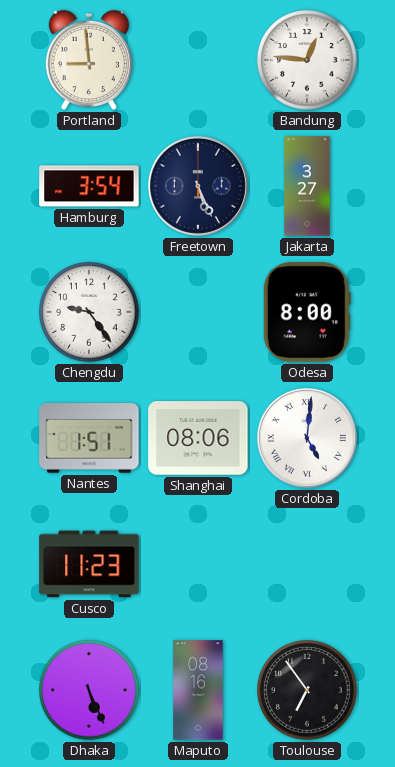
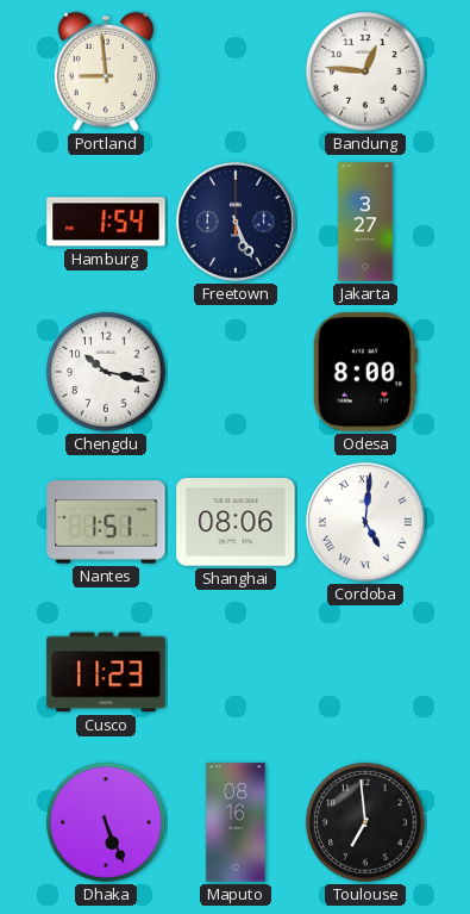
Hamburg: 3:54 -> 1:54 (106, 222)
Chengdu: 9:24 -> 10:17 (106, 372)
Toulouse: 6:54 -> 6:59 (365, 822)
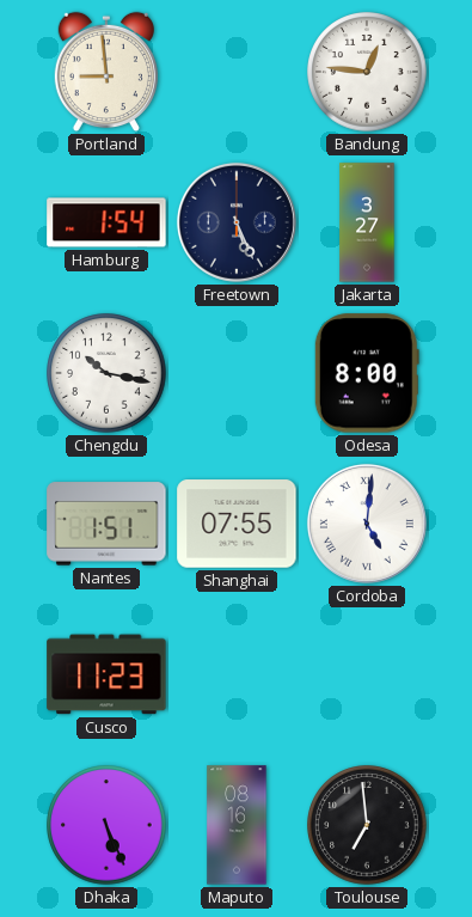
Shanghai: 08:06 -> 07:55 (237, 524)
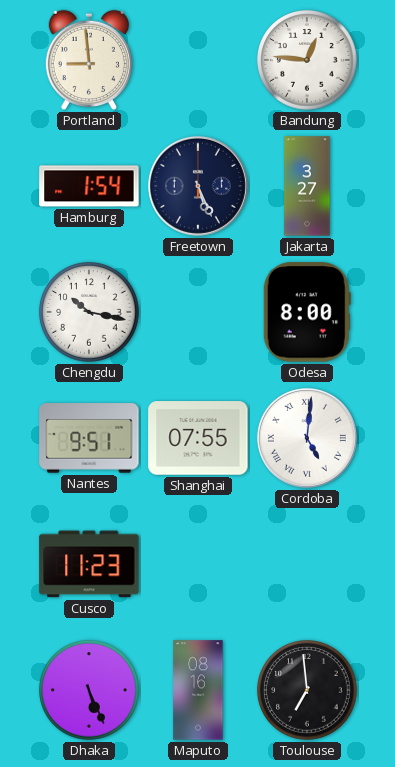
Nantes: 1:51 -> 9:51 (89, 438)
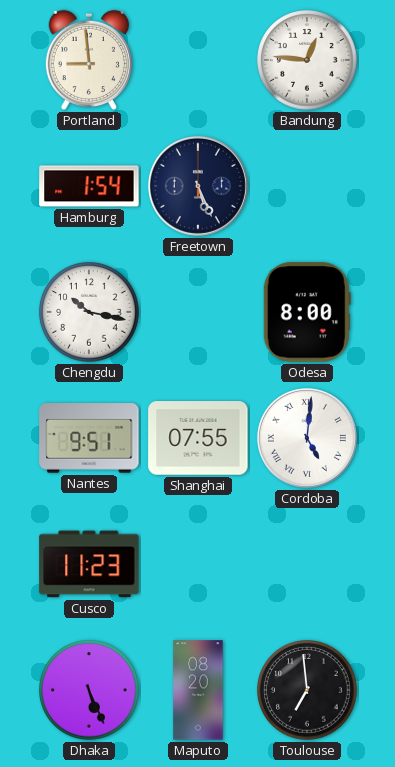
Jakarta: 3:27 -> none (307, 186)
Maputo: 08:16 -> 08:20 (198, 690)
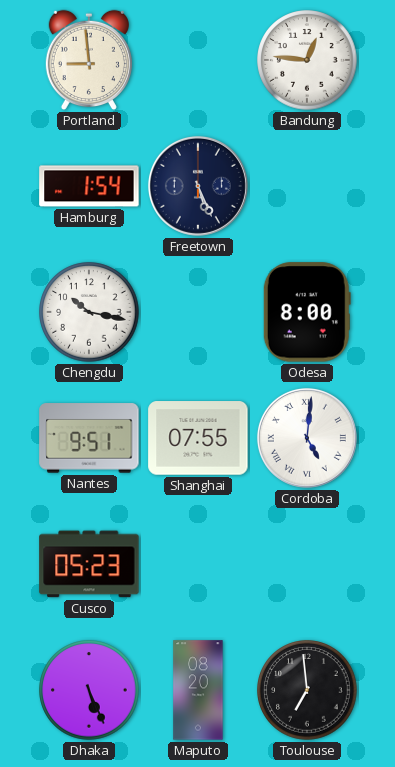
Cusco: 11:23 -> 05:23 (89, 564)
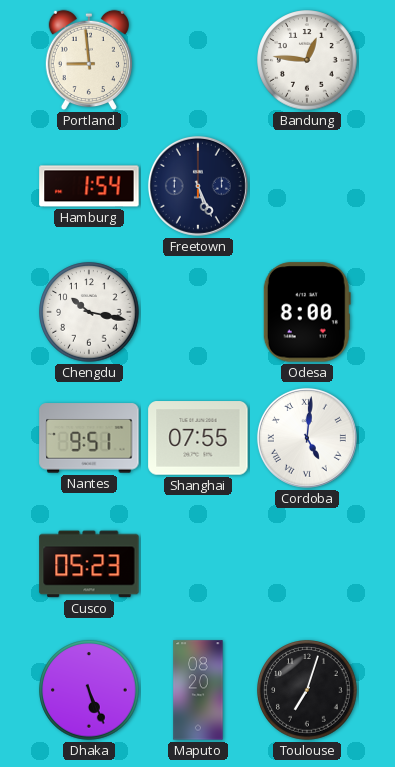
Toulouse: 6:59 -> 7:03 (307, 690)
